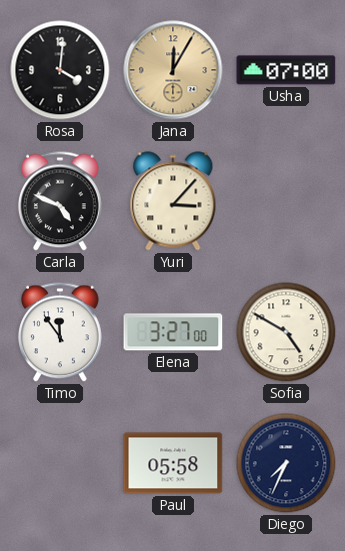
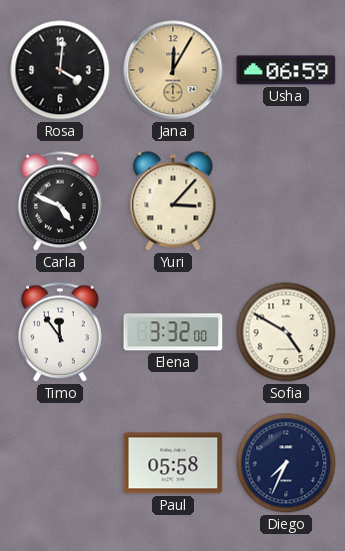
Usha: 07:00 -> 06:59 (286, 70)
Elena: 3:27 -> 3:32 (173, 332)
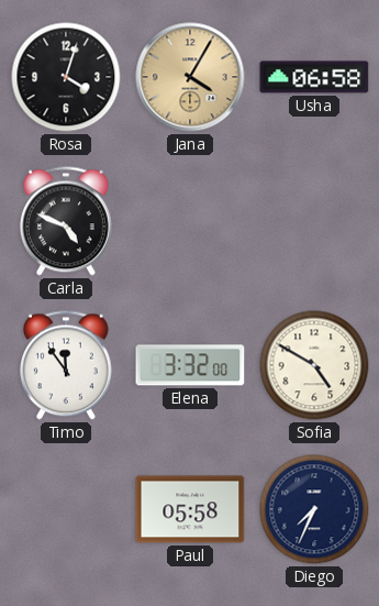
Rosa: 4:01 -> 4:03 (66, 77)
Jana: 12:05 -> 4:05 (190, 77)
Usha: 06:59 -> 06:58 (314, 77)
Yuri: 3:07 -> none (173, 201)
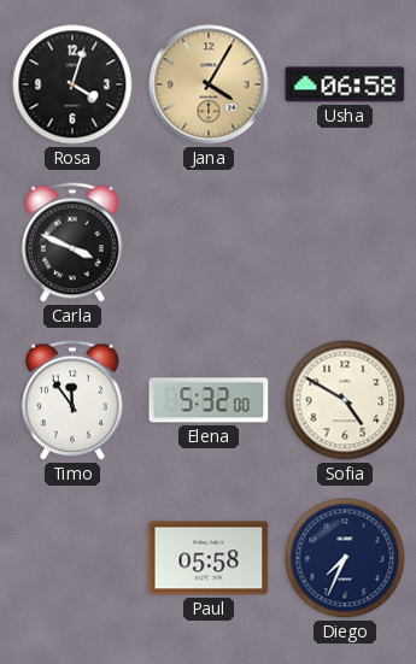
Carla: 4:49 -> 3:49 (72, 242)
Elena: 3:32 -> 5:32 (209, 400)
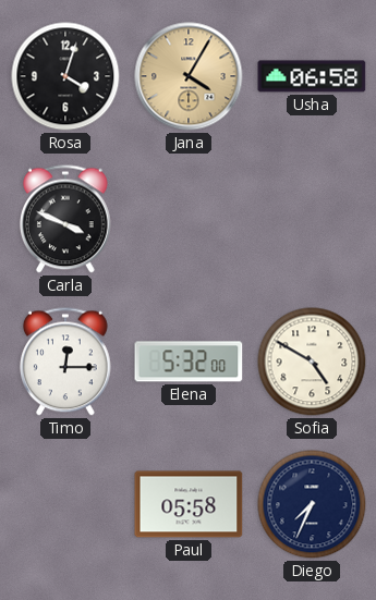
Timo: 11:54 -> 12:15 (65, 362)
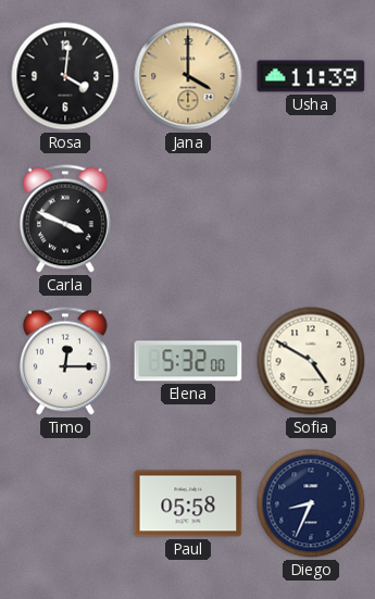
Rosa: 4:03 -> 4:01 (65, 76)
Jana: 4:05 -> 4:00 (188, 76)
Usha: 06:58 -> 11:39 (311, 76)
Diego: 7:34 -> 8:34 (311, 503)
